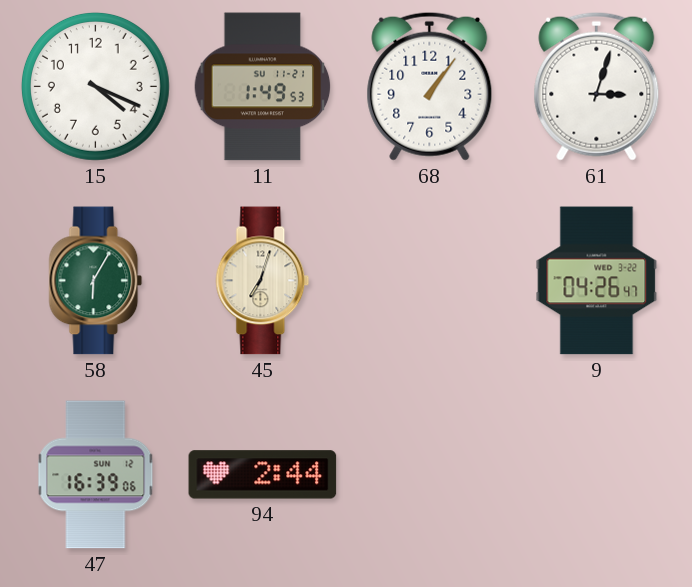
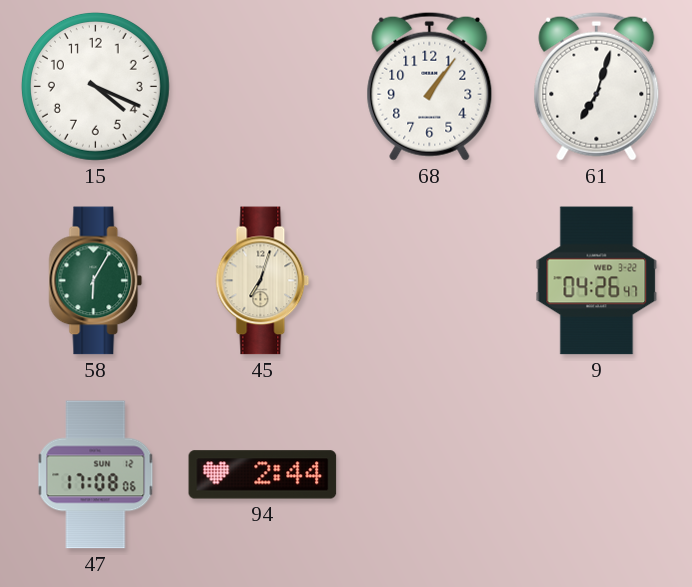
11: 1:49 -> none (263, 87)
61: 3:03 -> 7:03 (597, 86)
47: 16:39 -> 17:08 (96, 475)
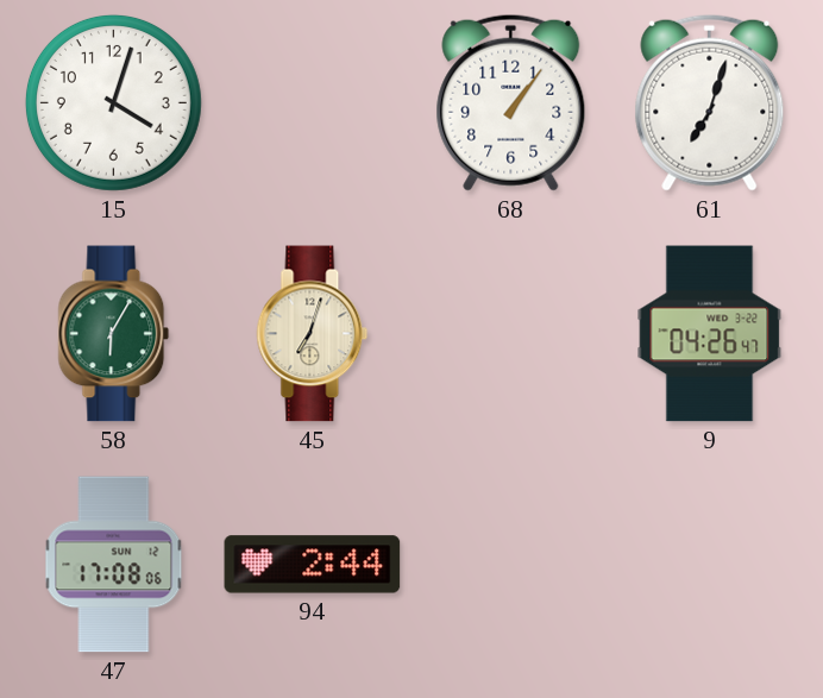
15: 4:19 -> 4:03 (113, 102)
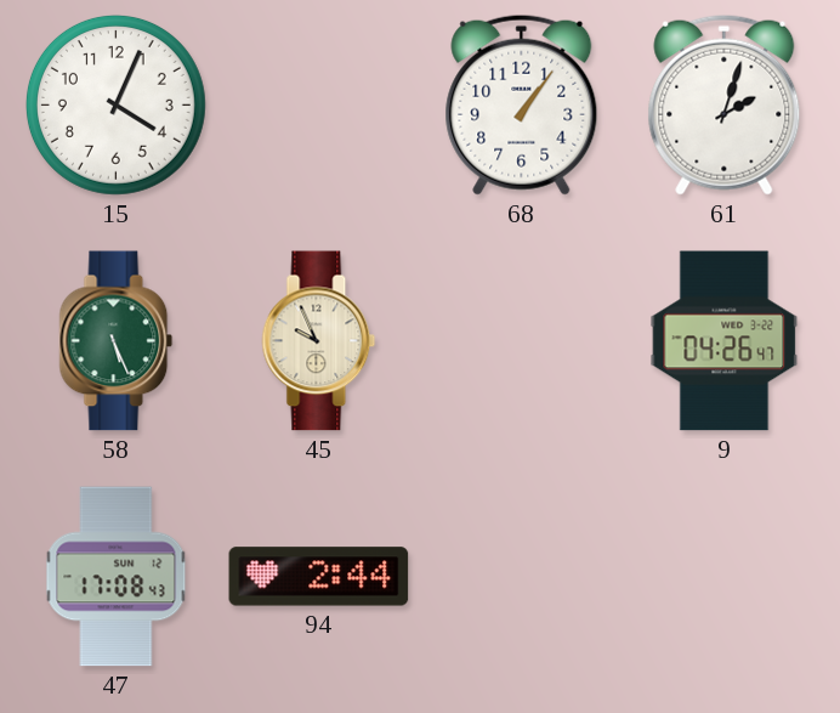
15: 4:03 -> 4:04 (115, 104)
61: 7:03 -> 2:03 (725, 104)
58: 6:05 -> 5:26 (117, 341)
45: 7:03 -> 9:56 (319, 341)
47: 17:08:06 -> 17:08:43 (117, 577)
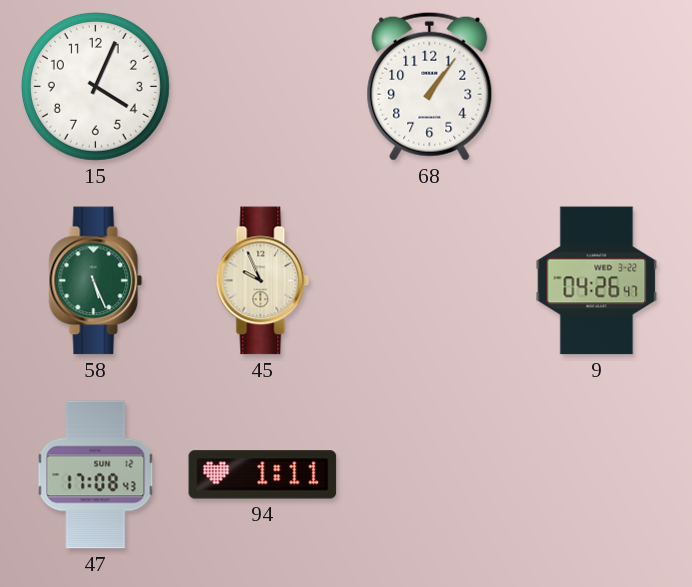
61: 2:03 -> none (725, 104)
94: 2:44 -> 1:11 (263, 475)
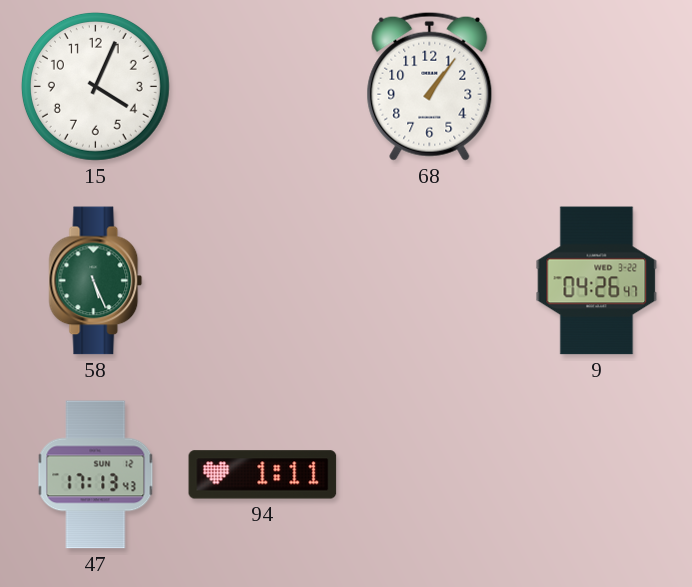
45: 9:56 -> none (263, 281)
47: 17:08 -> 17:13 (96, 475)
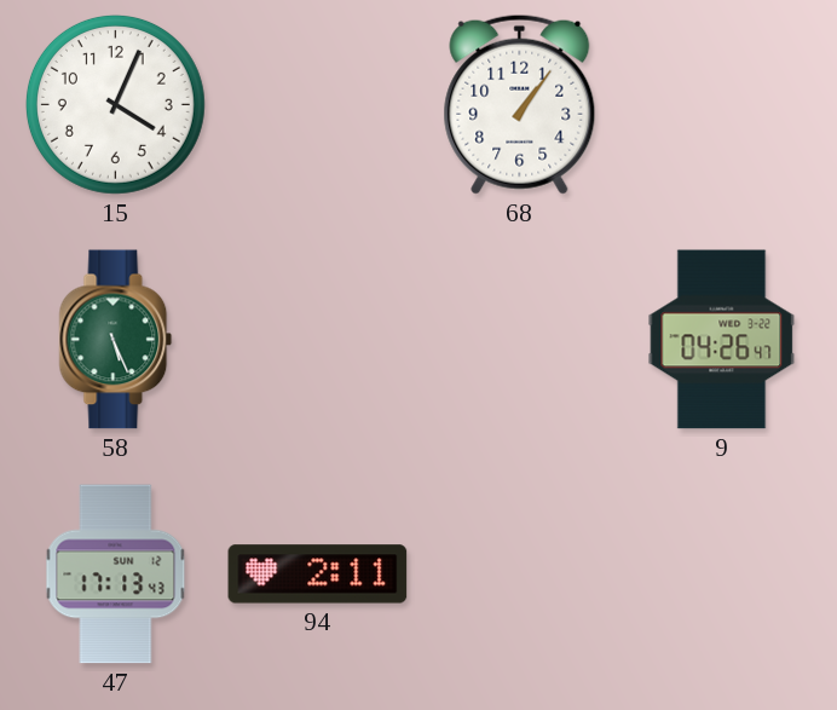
94: 1:11 -> 2:11 (318, 575)
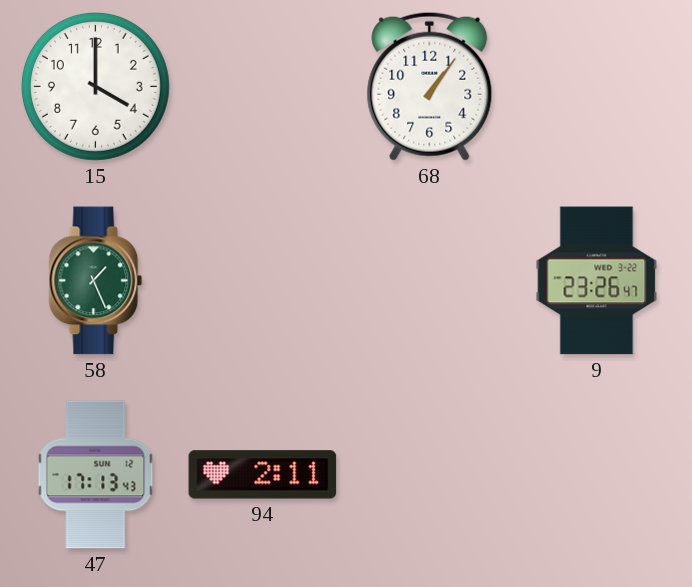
15: 4:04 -> 4:00 (95, 86)
58: 5:26 -> 1:26 (96, 281)
9: 04:26 -> 23:26 (597, 281)
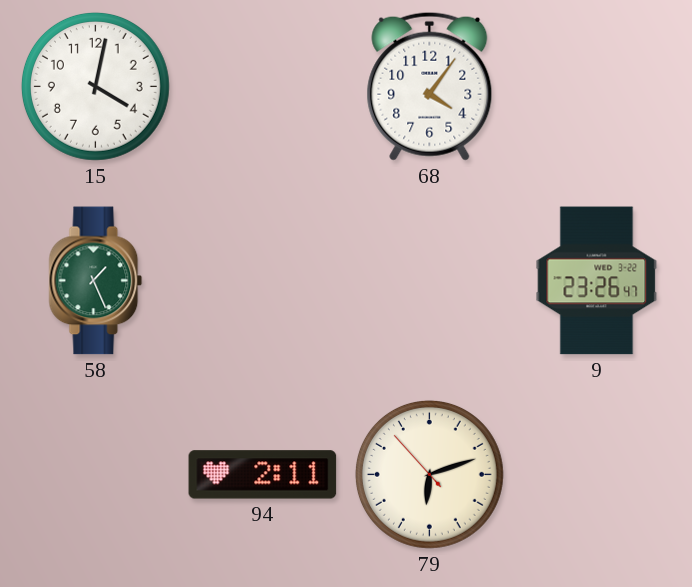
15: 4:00 -> 4:02 (95, 86)
68: 1:06 -> 4:06 (430, 86)
47: 17:13 -> none (96, 475)
79: none -> 6:11 (429, 474)
